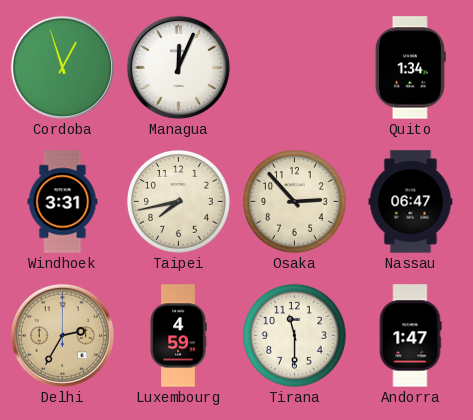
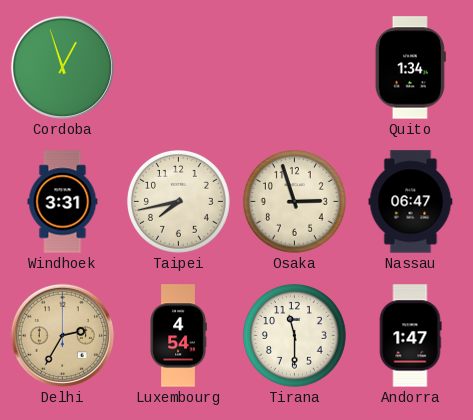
Managua: 12:04 -> none (178, 67)
Osaka: 2:53 -> 2:57 (294, 201)
Luxembourg: 4:59 -> 4:54 (178, 336)
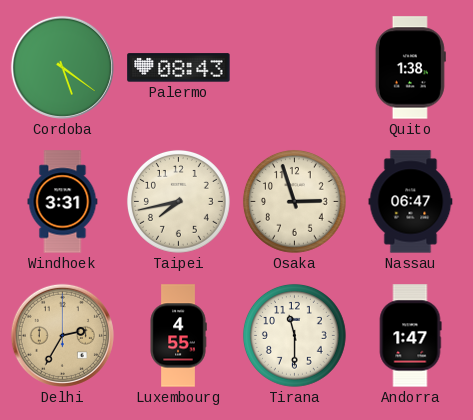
Cordoba: 12:57 -> 5:21 (62, 67)
Palermo: none -> 08:43 (179, 68)
Quito: 1:34 -> 1:38 (410, 68)
Luxembourg: 4:54 -> 4:55 (178, 336)
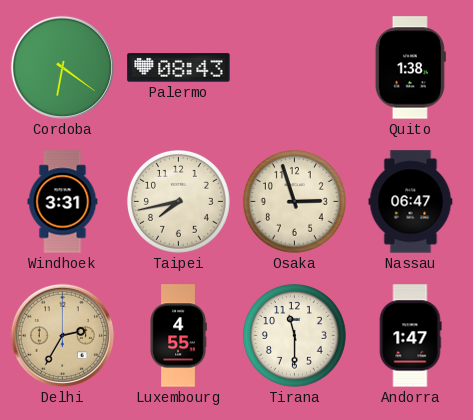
Cordoba: 5:21 -> 6:21 (62, 67)
